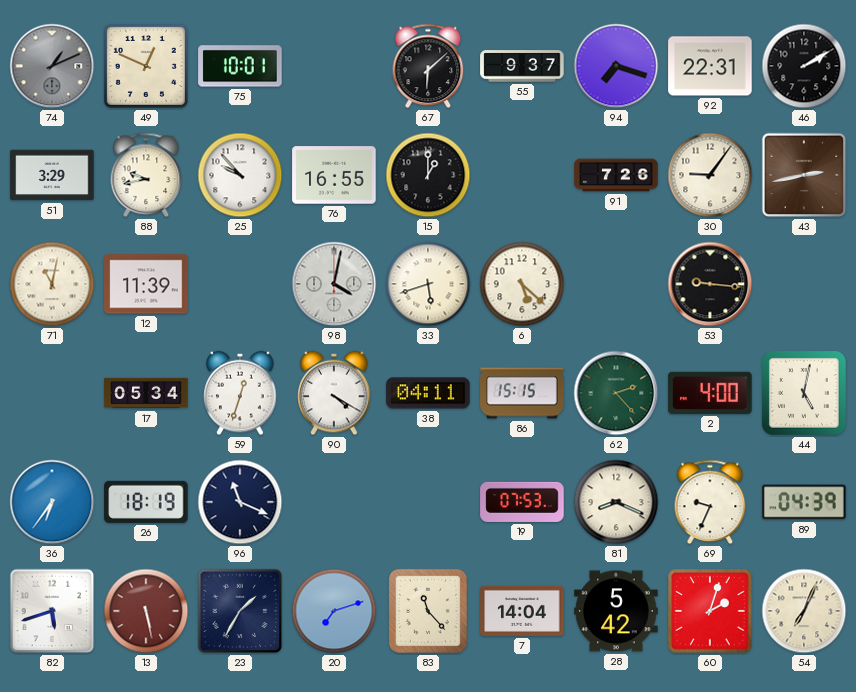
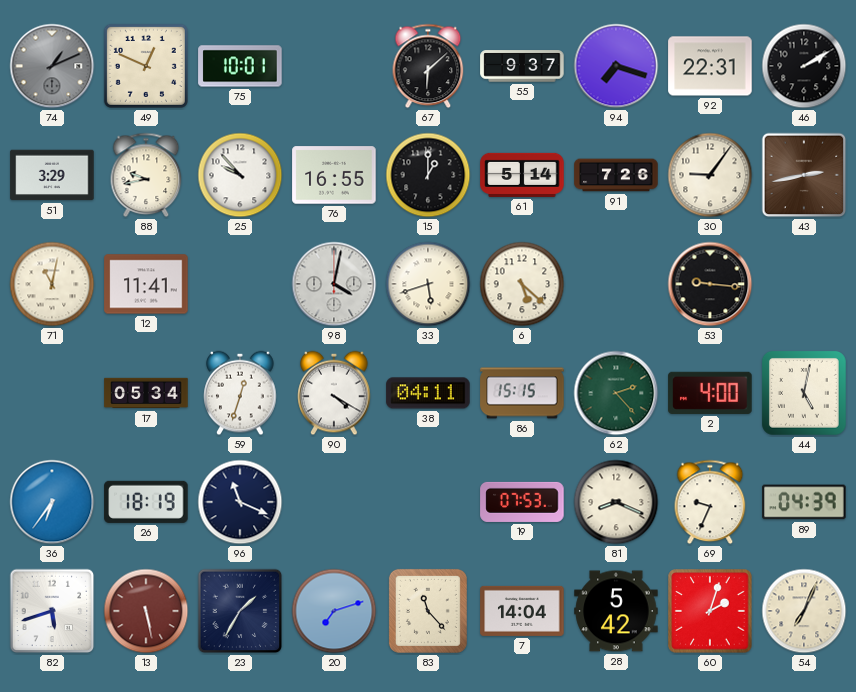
61: none -> 5:14 (522, 175)
12: 11:39 -> 11:41 (146, 284)
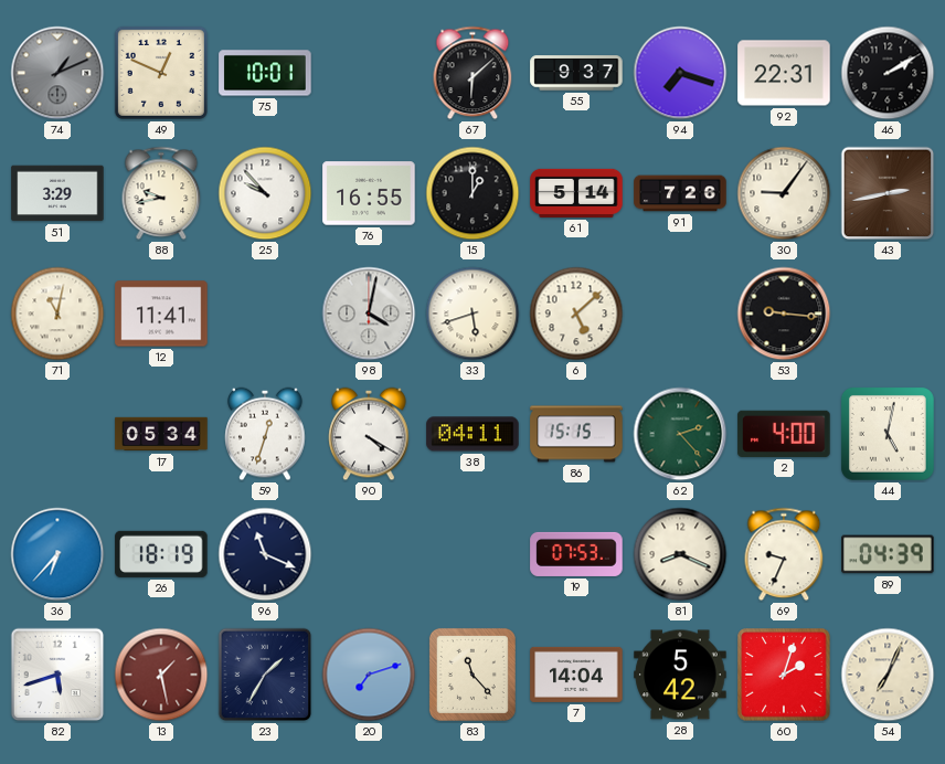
6: 5:22 -> 5:08 (576, 314)
36: 6:36 -> 6:37 (57, 554)
13: 5:28 -> 1:28 (161, 675)
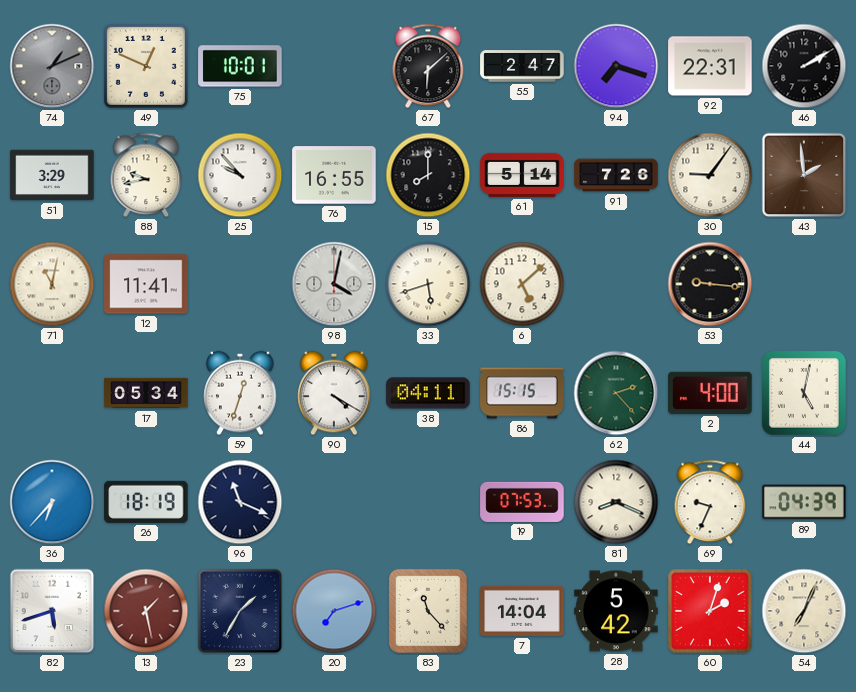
55: 9:37 -> 2:47 (522, 66)
15: 1:00 -> 8:00 (428, 175)
43: 2:43 -> 1:59 (804, 175)
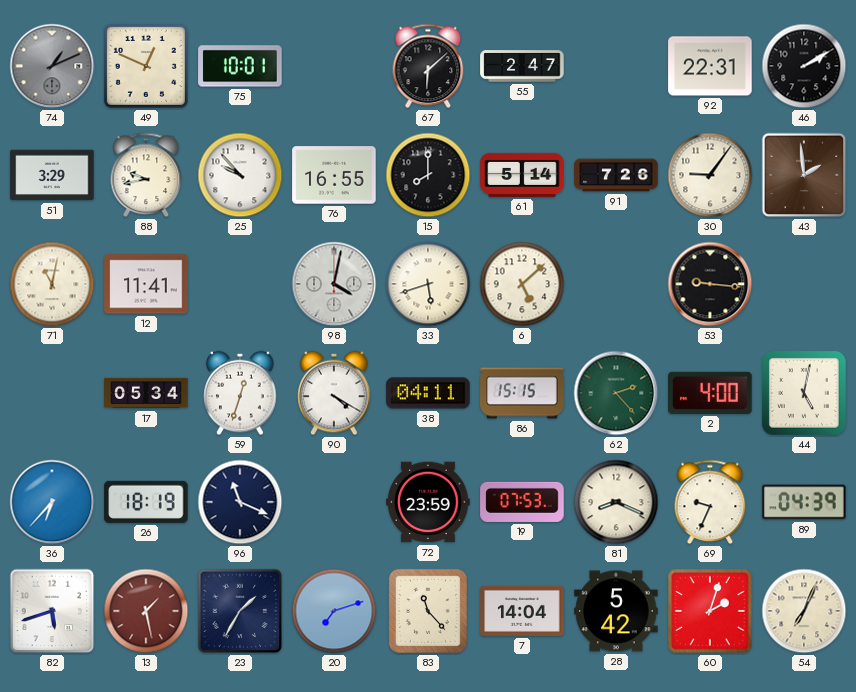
94: 7:18 -> none (616, 66)
72: none -> 23:59 (428, 502)
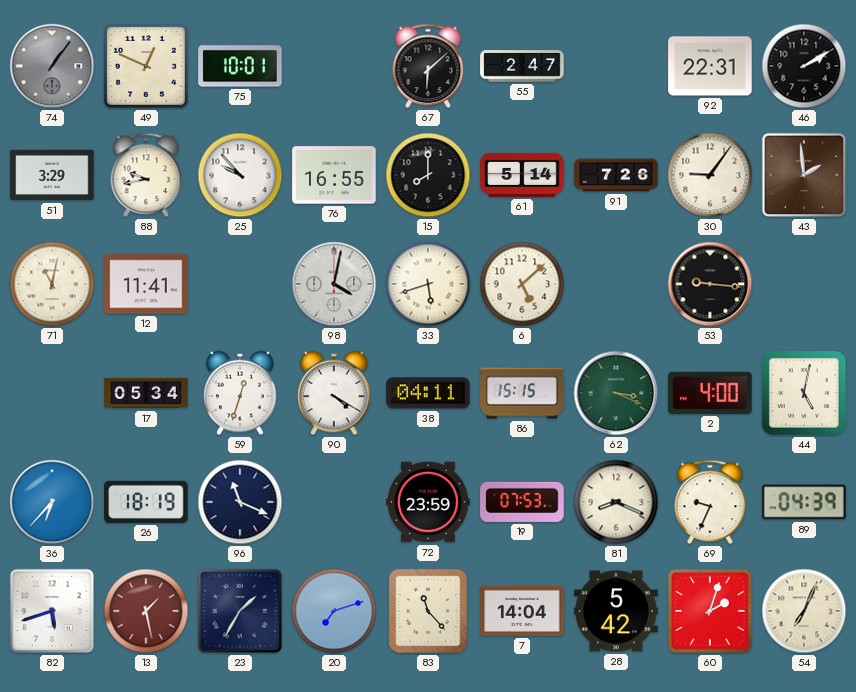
74: 1:11 -> 1:06 (52, 66)
62: 2:23 -> 3:19 (616, 393)
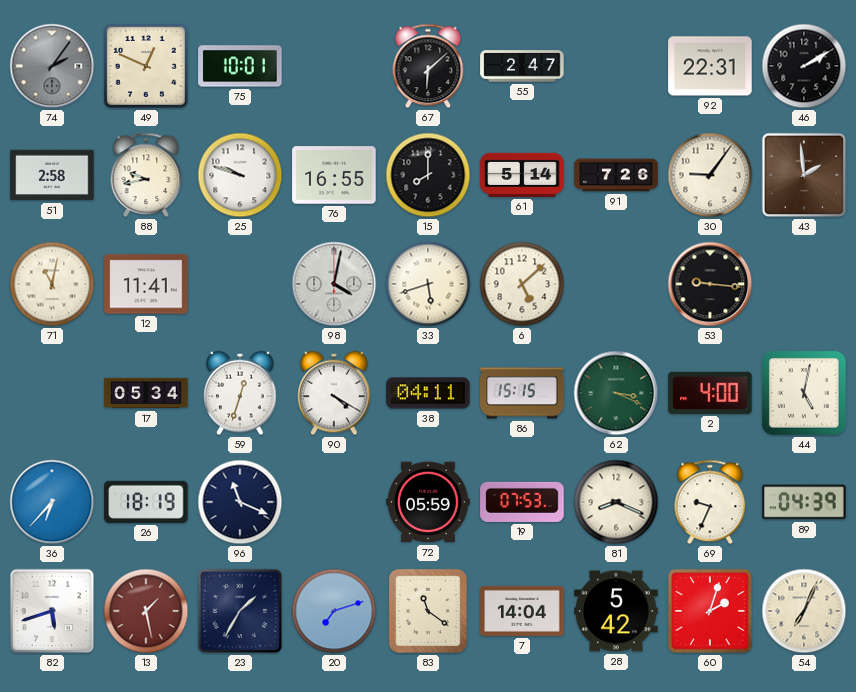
74: 1:06 -> 2:06 (52, 66)
51: 3:29 -> 2:58 (52, 175)
25: 9:53 -> 9:48 (240, 175)
72: 23:59 -> 05:59 (428, 502)
83: 11:23 -> 11:21 (428, 611)
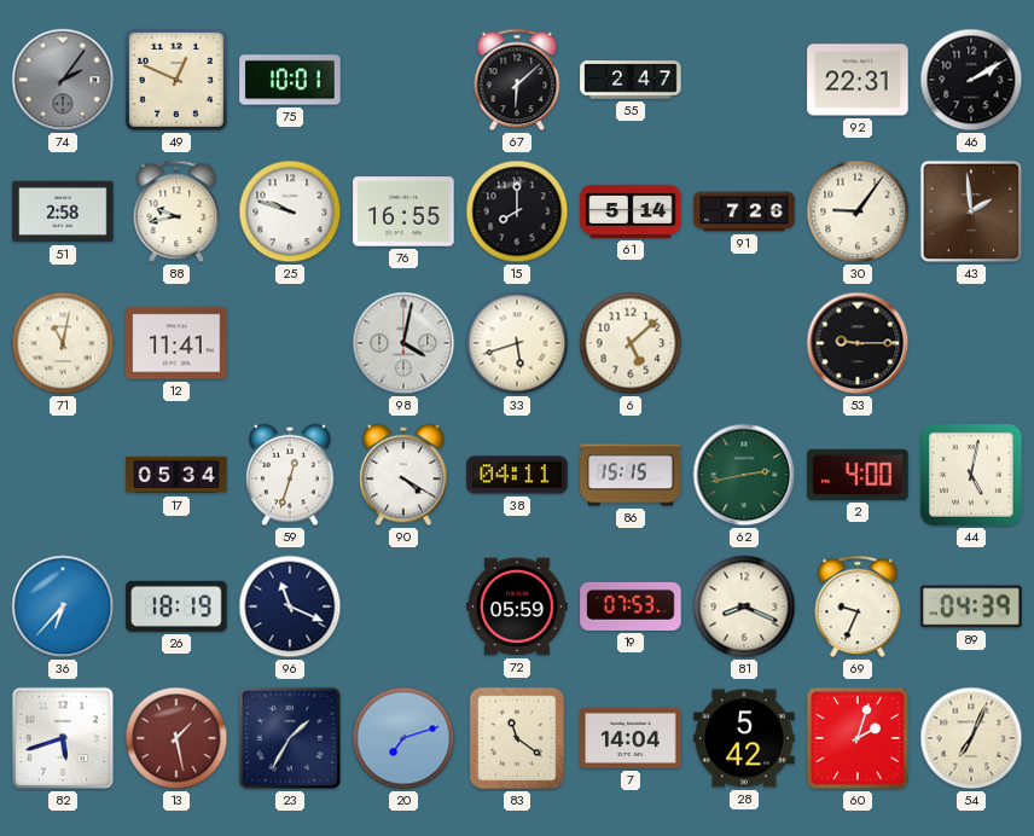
53: 9:16 -> 9:15 (858, 343)
62: 3:19 -> 2:43 (744, 475)
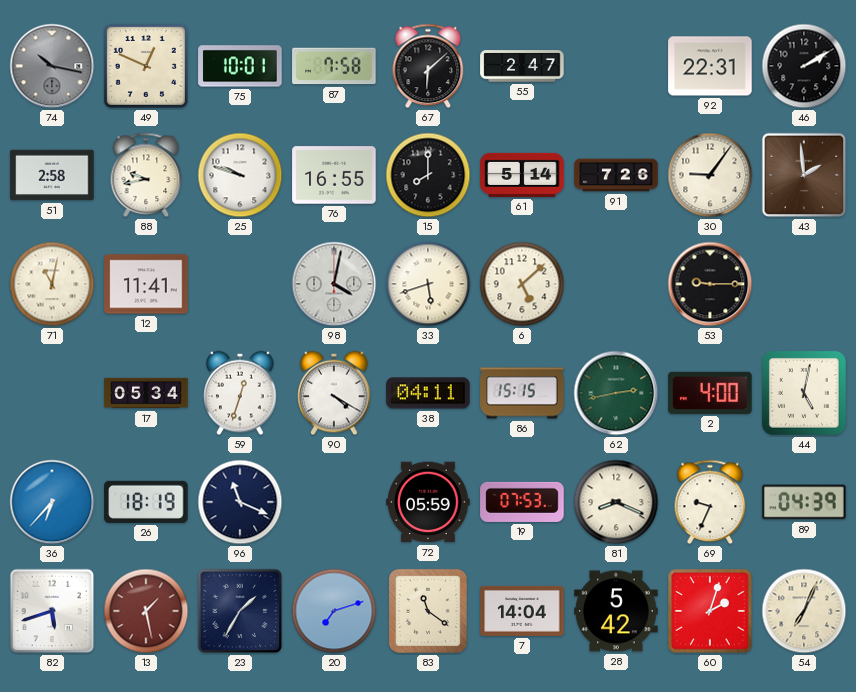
74: 2:06 -> 10:17 (52, 66)
87: none -> 7:58 (334, 66)
